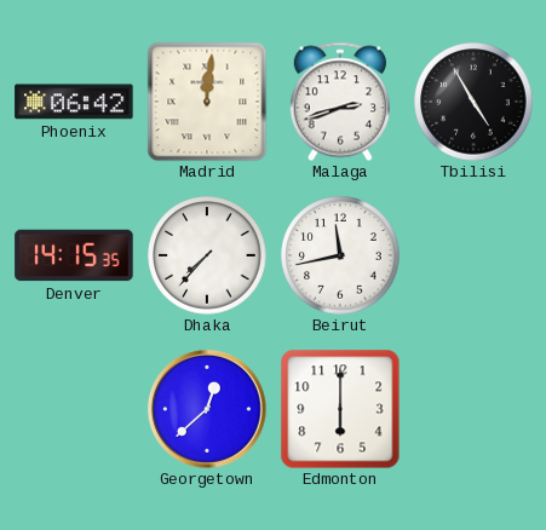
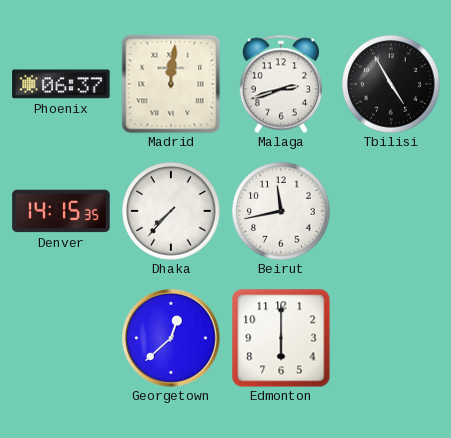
Phoenix: 06:42 -> 06:37 (61, 84)
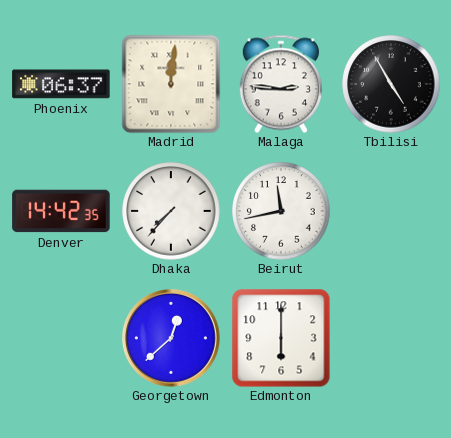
Malaga: 2:42 -> 2:46 (281, 84)
Denver: 14:15 -> 14:42 (61, 211)
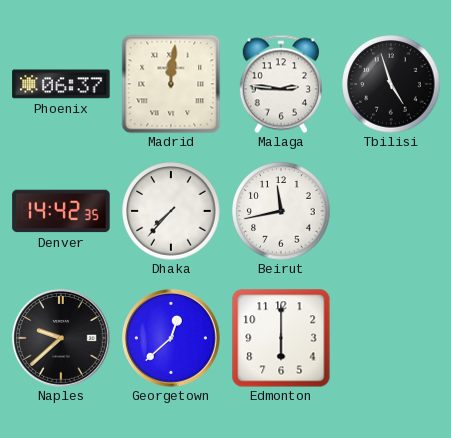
Tbilisi: 4:55 -> 4:57 (391, 84)
Naples: none -> 9:38 (61, 338)
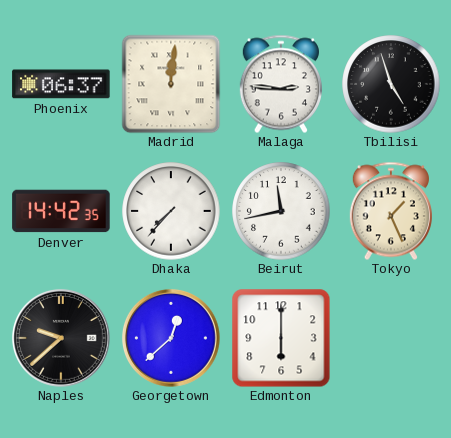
Tokyo: none -> 1:26 (391, 211)
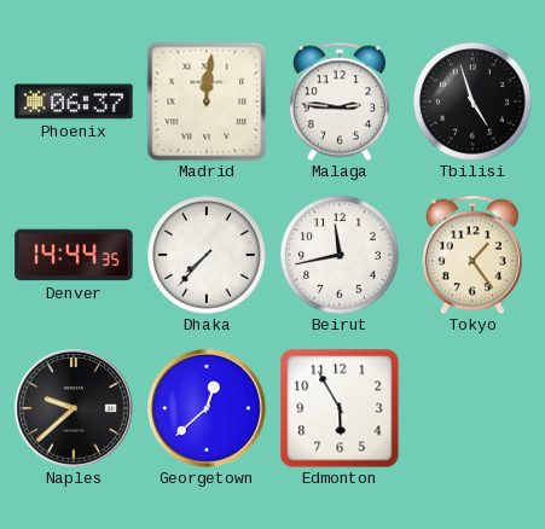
Denver: 14:42 -> 14:44 (74, 255)
Tokyo: 1:26 -> 1:24 (472, 255)
Edmonton: 6:00 -> 5:55 (340, 408)
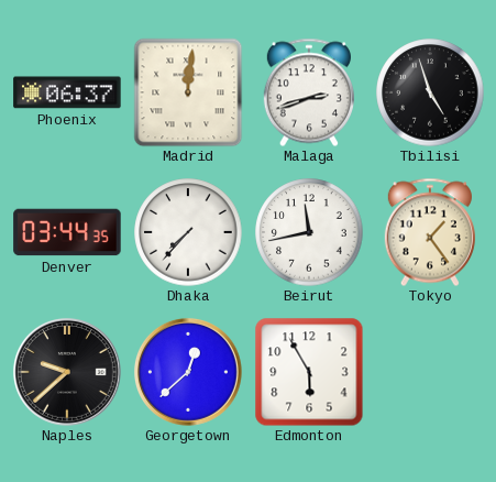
Malaga: 2:46 -> 2:42 (309, 92)
Denver: 14:44 -> 03:44 (67, 232)
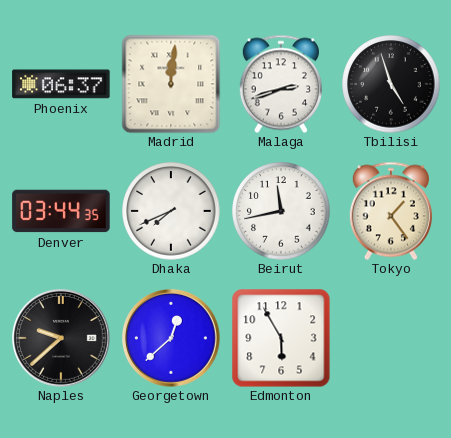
Dhaka: 7:37 -> 7:41 (171, 211)
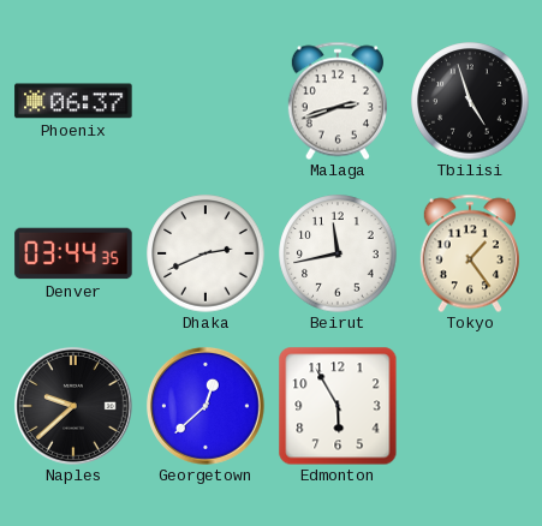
Madrid: 12:01 -> none (171, 84)
Dhaka: 7:41 -> 2:41 (206, 253)
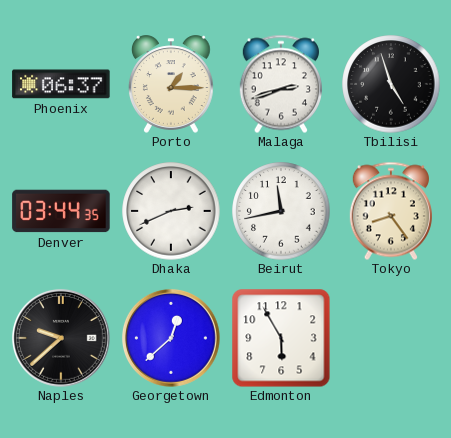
Porto: none -> 1:15 (171, 84)
Tokyo: 1:24 -> 8:24 (391, 211)
